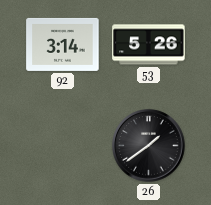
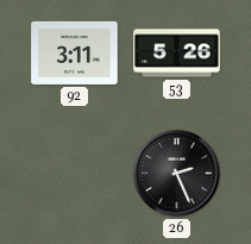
92: 3:14 -> 3:11 (75, 52)
26: 1:39 -> 2:26 (177, 174)
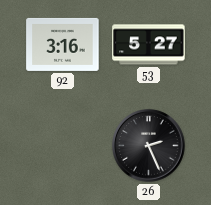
92: 3:11 -> 3:16 (63, 44)
53: 5:26 -> 5:27 (149, 45)
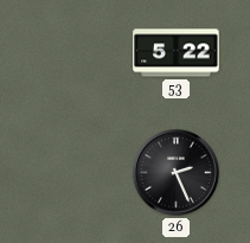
92: 3:16 -> none (63, 44)
53: 5:27 -> 5:22 (177, 53)
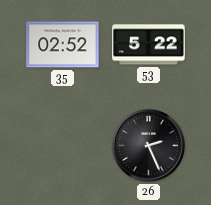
35: none -> 02:52 (63, 45)
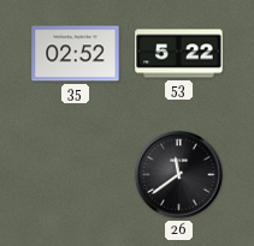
26: 2:26 -> 11:39 (179, 175)
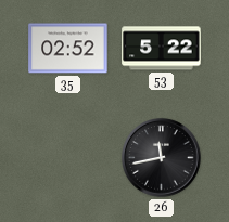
26: 11:39 -> 11:43 (162, 158)
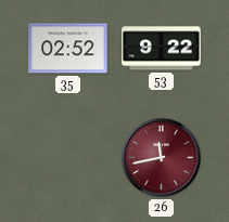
53: 5:22 -> 9:22 (162, 49)
26 dial: black -> burgundy (162, 158)
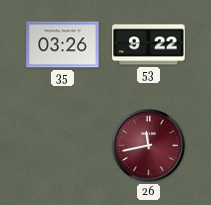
35: 02:52 -> 03:26 (63, 45)
